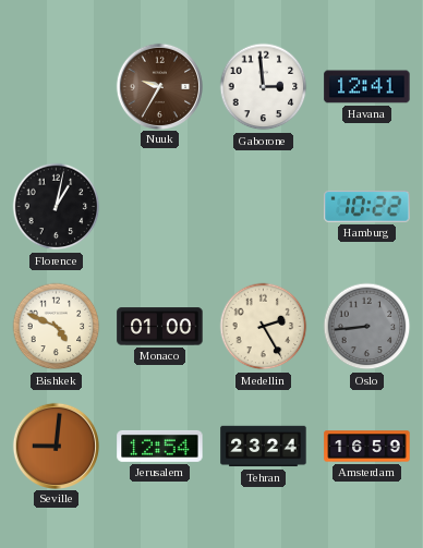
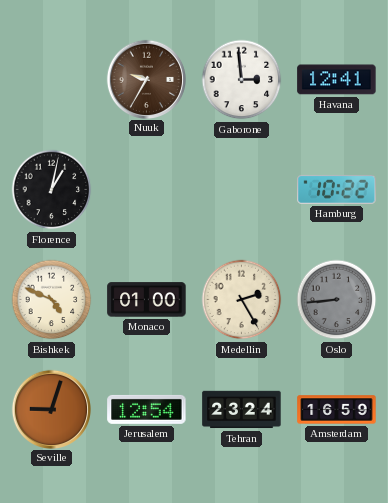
Seville: 9:01 -> 9:03 (51, 409)
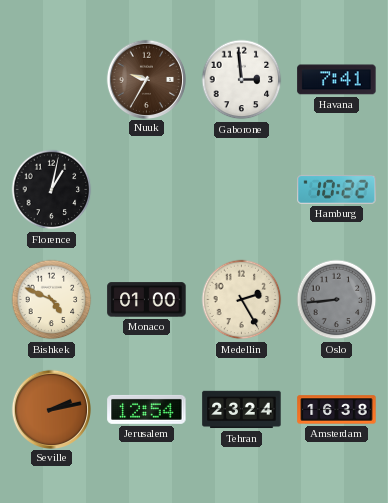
Havana: 12:41 -> 7:41 (337, 80)
Seville: 9:03 -> 2:13 (51, 409)
Amsterdam: 16:59 -> 16:38 (337, 410)
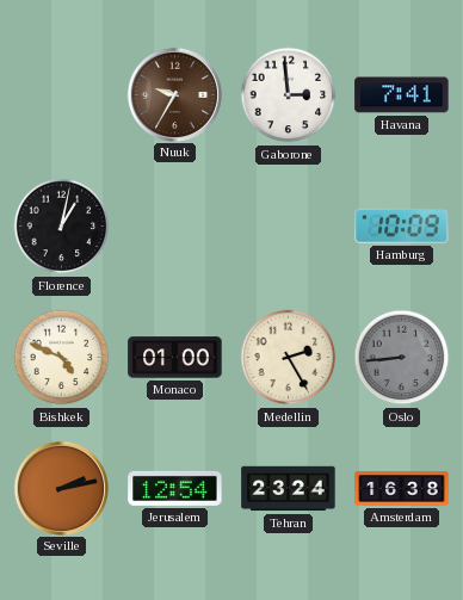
Hamburg: 10:22 -> 10:09 (402, 225)
